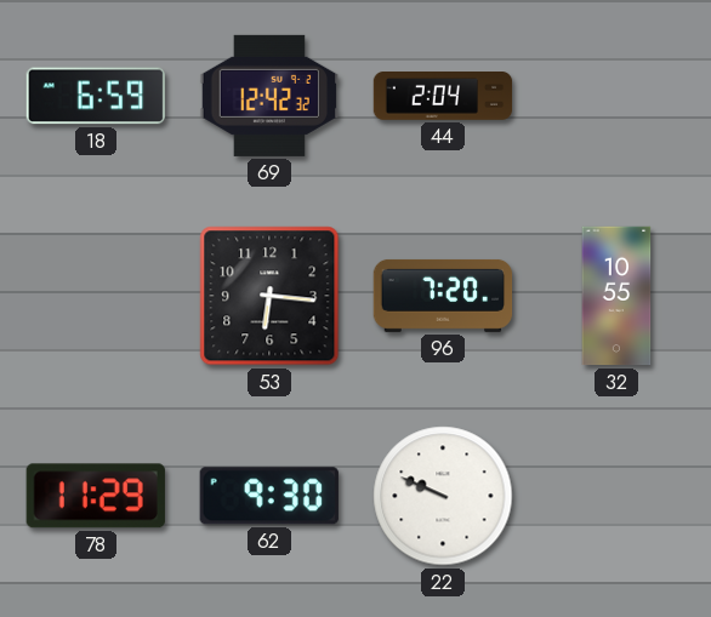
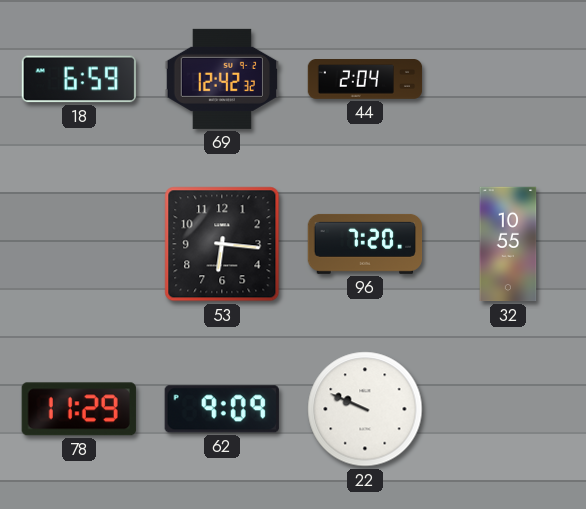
62: 9:30 -> 9:09 (222, 409)
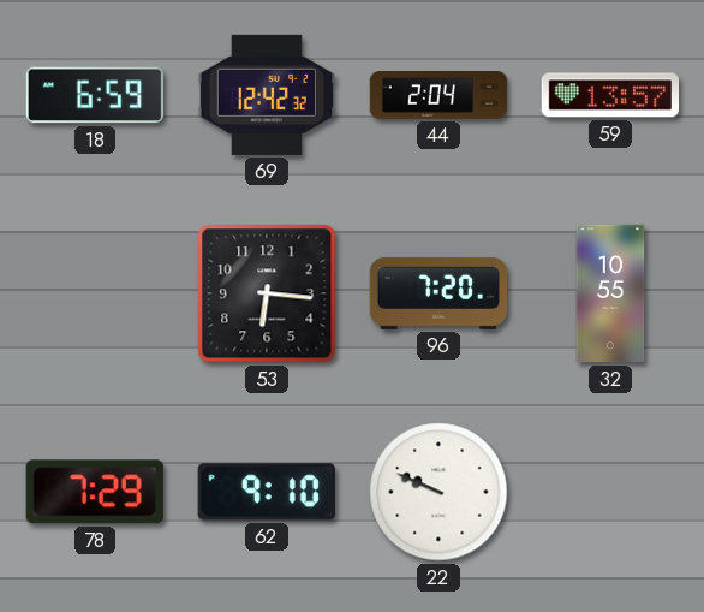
59: none -> 13:57 (610, 95)
78: 11:29 -> 7:29 (95, 492)
62: 9:09 -> 9:10 (267, 492)
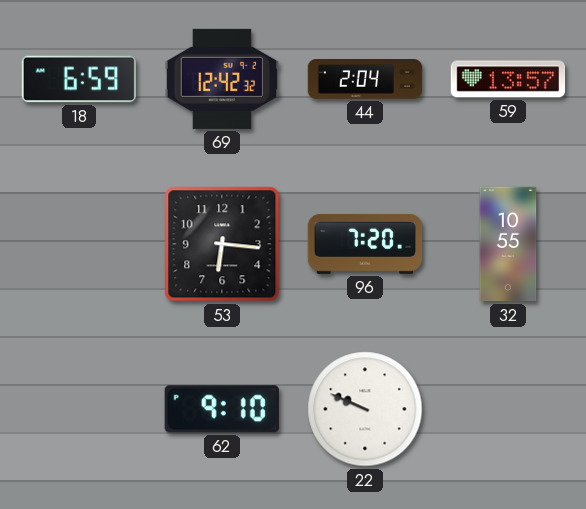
78: 7:29 -> none (95, 492)
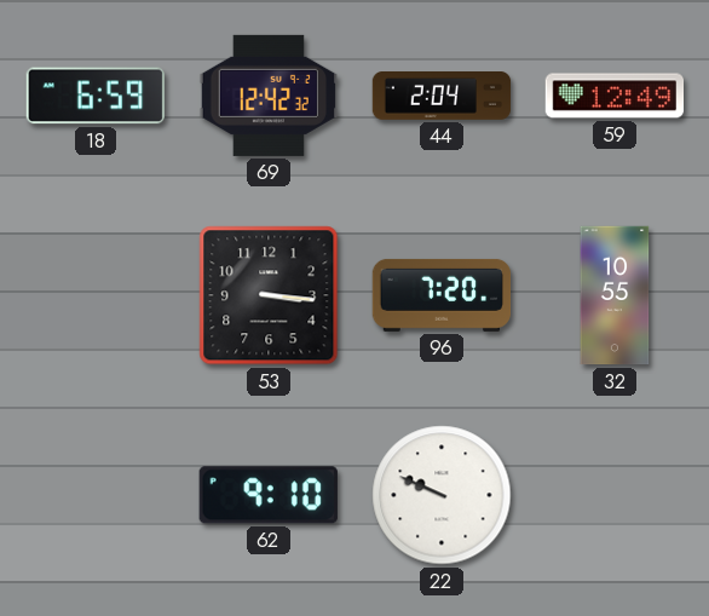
59: 13:57 -> 12:49 (615, 96)
53: 6:16 -> 3:16 (269, 295)
